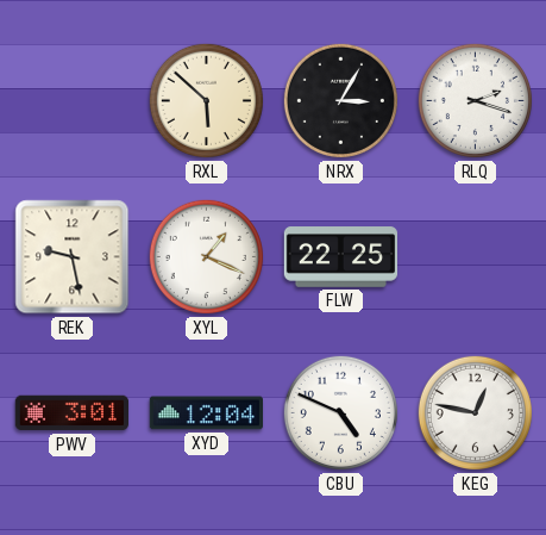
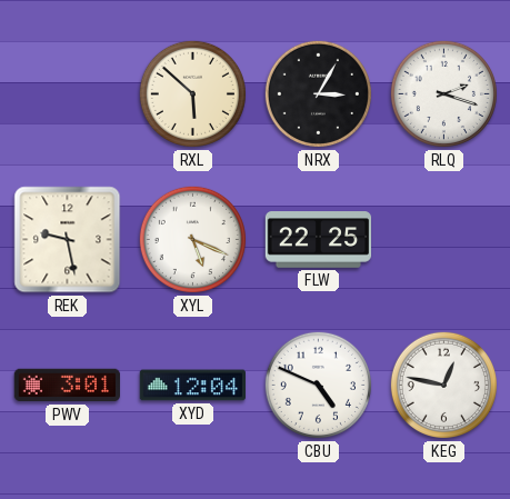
XYL: 1:19 -> 5:19 (192, 239)
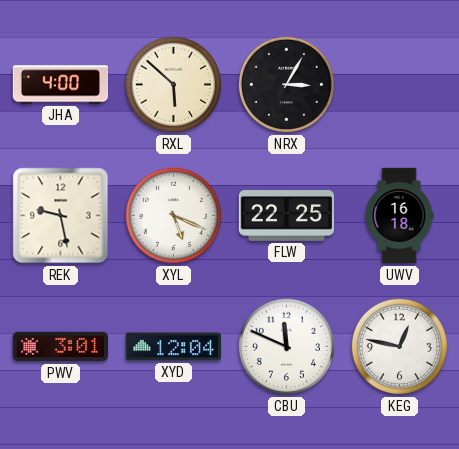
JHA: none -> 4:00 (61, 85)
RLQ: 2:18 -> none (443, 93)
UWV: none -> 16:18 (399, 216)
CBU: 4:49 -> 11:49 (286, 346)
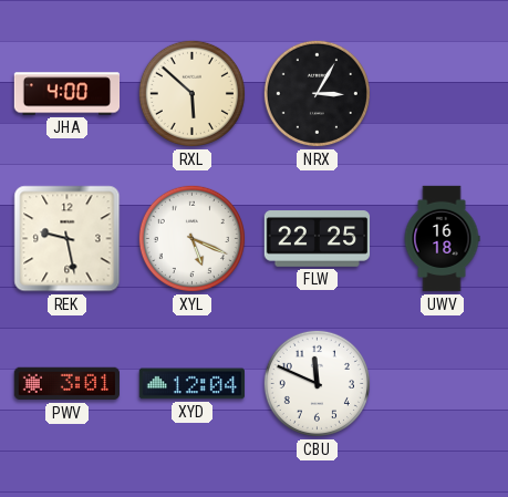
KEG: 12:47 -> none (399, 346)
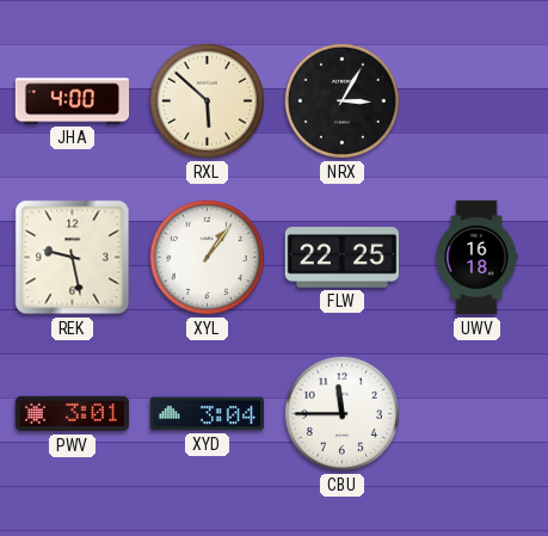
XYL: 5:19 -> 1:06 (207, 257)
XYD: 12:04 -> 3:04 (207, 414)
CBU: 11:49 -> 11:45 (341, 413)
